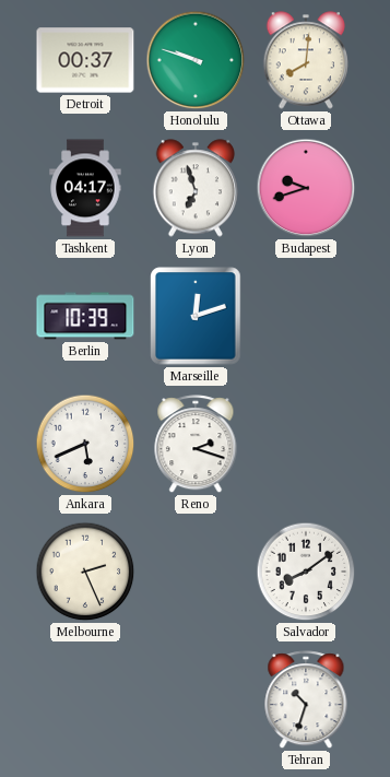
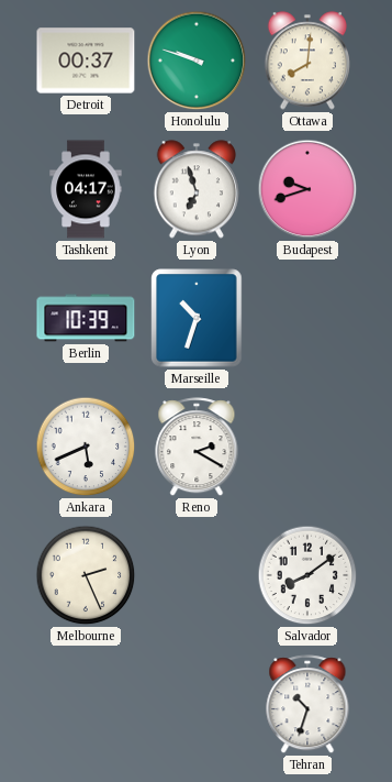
Marseille: 12:12 -> 10:33 (197, 318)
Reno: 2:18 -> 2:20 (197, 448)
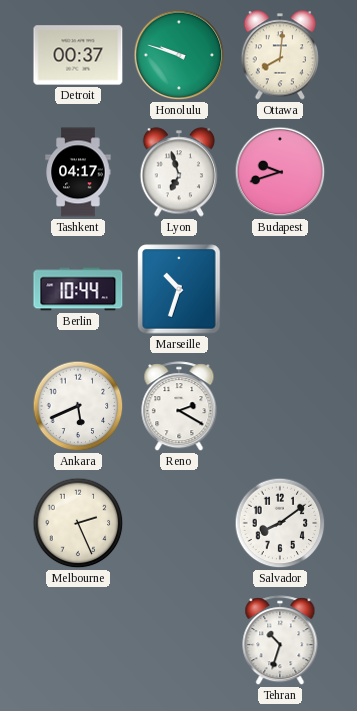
Berlin: 10:39 -> 10:44 (78, 289)
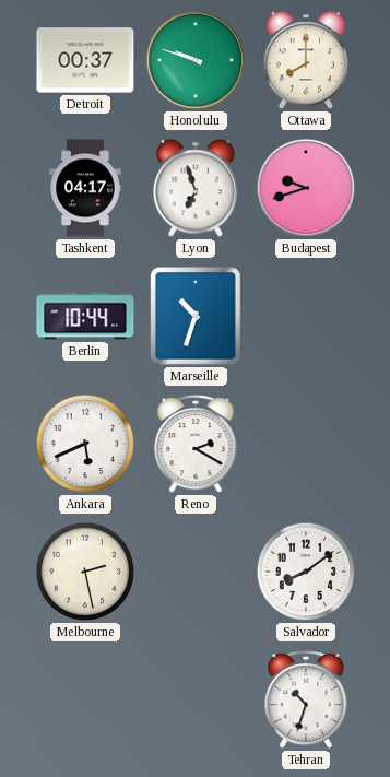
Ottawa: 8:01 -> 8:00 (306, 60)
Melbourne: 2:26 -> 2:28 (85, 572)
